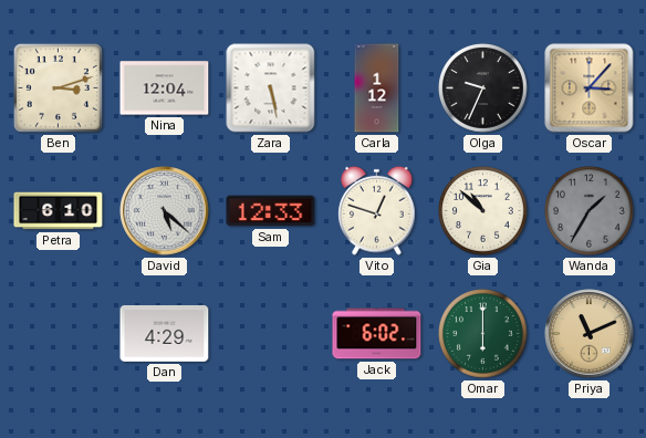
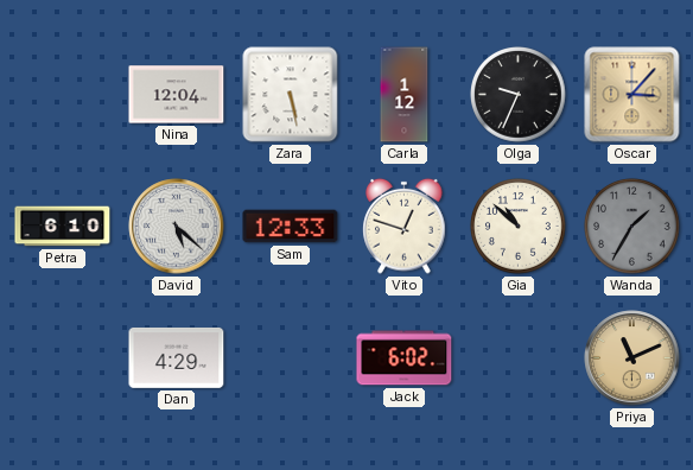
Ben: 3:12 -> none (58, 87)
Omar: 6:00 -> none (483, 334)
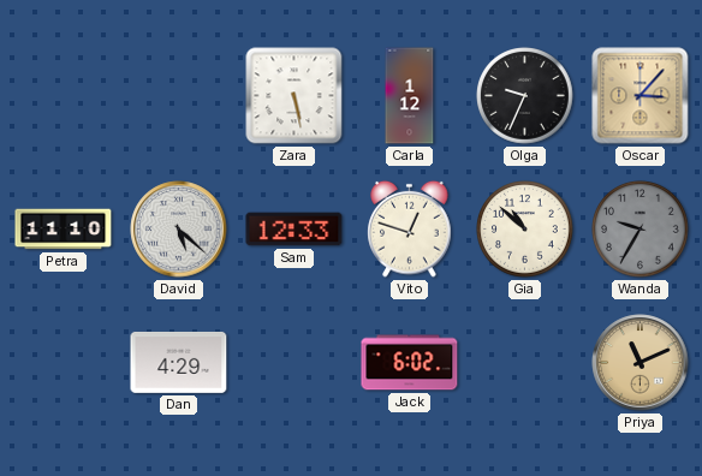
Nina: 12:04 -> none (177, 95)
Petra: 6:10 -> 11:10 (64, 230)
Wanda: 1:35 -> 9:35 (641, 230)
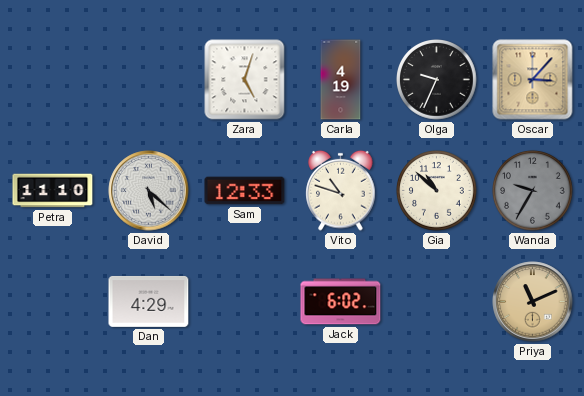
Zara: 5:28 -> 5:03 (245, 80)
Carla: 1:12 -> 4:19 (341, 80)
Vito: 12:48 -> 10:48 (341, 190)
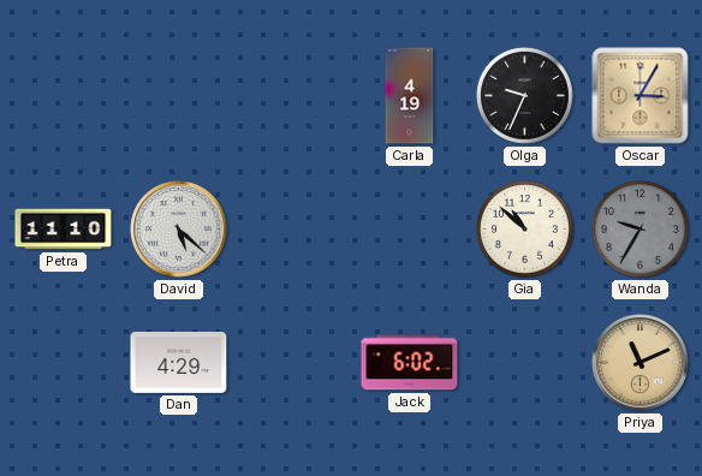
Zara: 5:03 -> none (245, 80)
Oscar: 3:07 -> 3:05 (641, 96)
Sam: 12:33 -> none (245, 191)
Vito: 10:48 -> none (341, 190)
